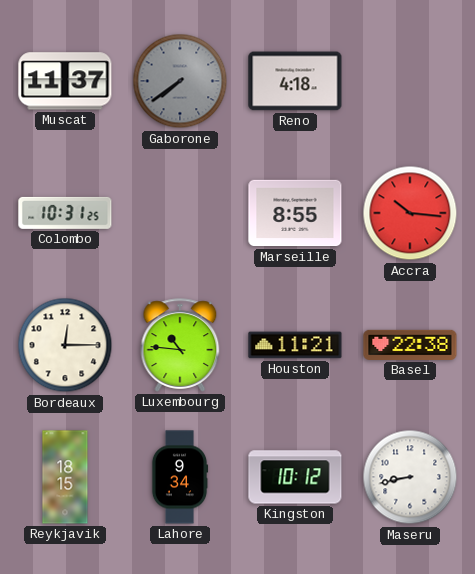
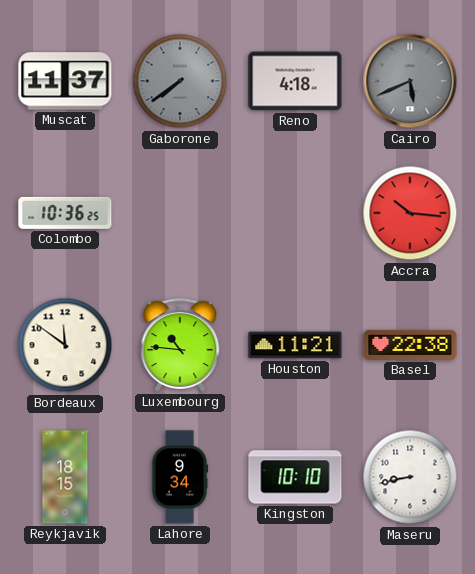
Cairo: none -> 5:41 (410, 81)
Colombo: 10:31 -> 10:36 (65, 213)
Marseille: 8:55 -> none (295, 213)
Bordeaux: 12:15 -> 11:51 (65, 345)
Kingston: 10:12 -> 10:10 (295, 477)
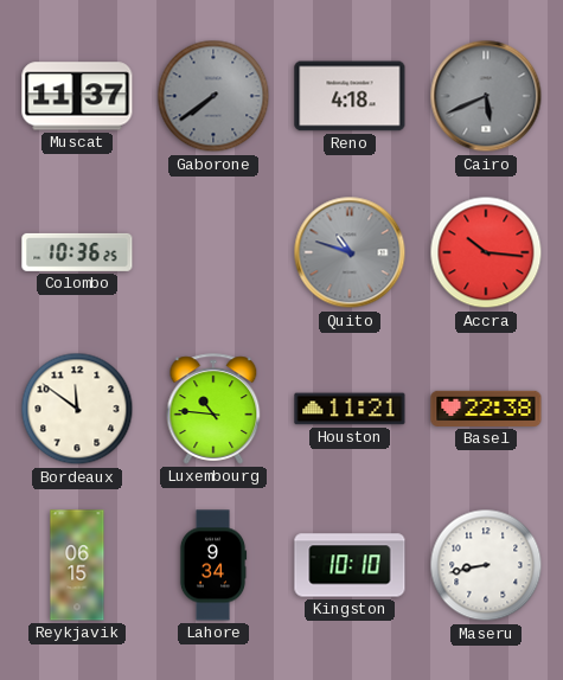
Quito: none -> 10:48 (350, 252)
Reykjavik: 18:15 -> 06:15 (77, 565)
